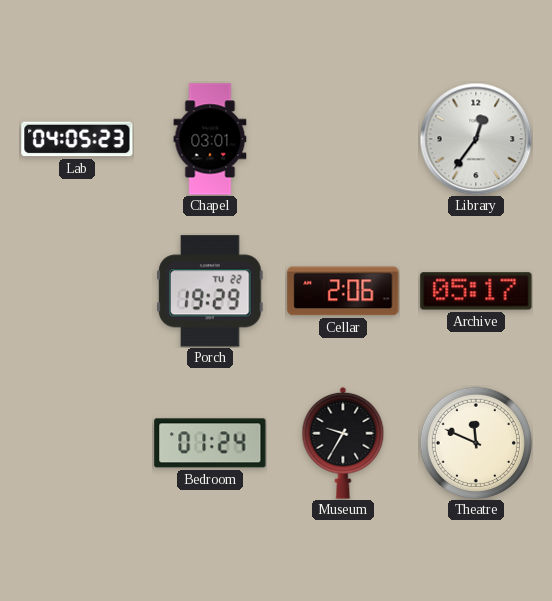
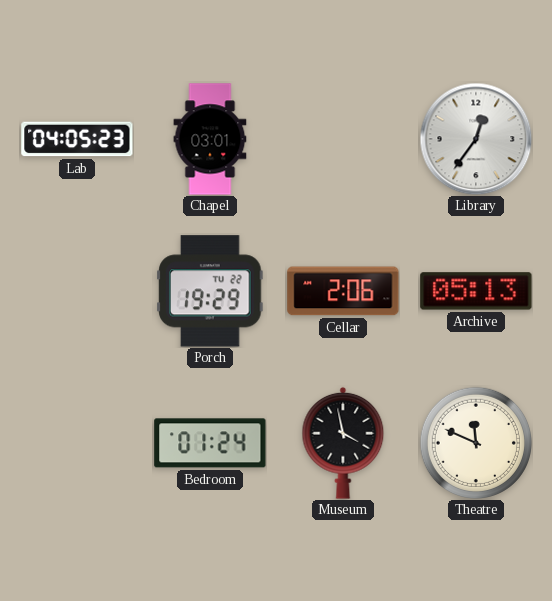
Archive: 05:17 -> 05:13 (476, 291)
Museum: 9:35 -> 3:58 (343, 443)
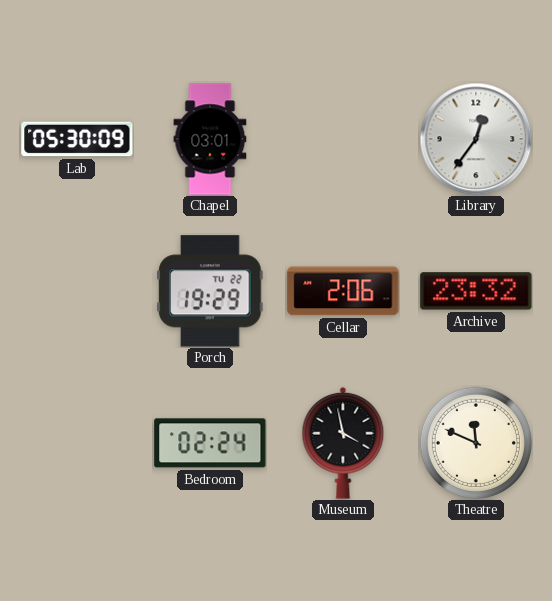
Lab: 04:05 -> 05:30 (77, 139)
Archive: 05:13 -> 23:32 (476, 291)
Bedroom: 01:24 -> 02:24 (210, 443)
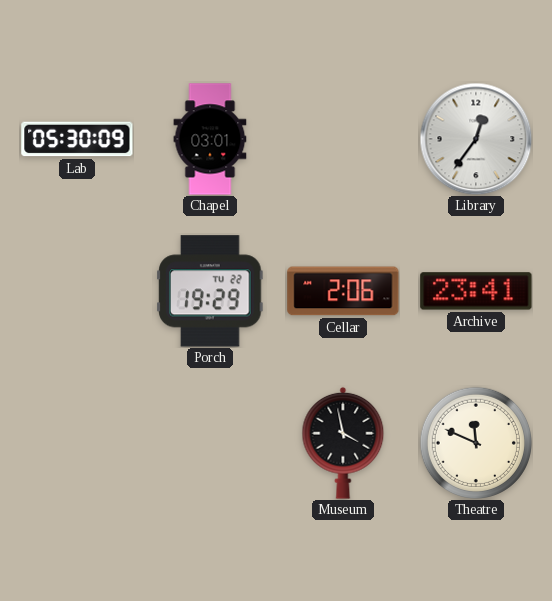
Archive: 23:32 -> 23:41 (476, 291)
Bedroom: 02:24 -> none (210, 443)
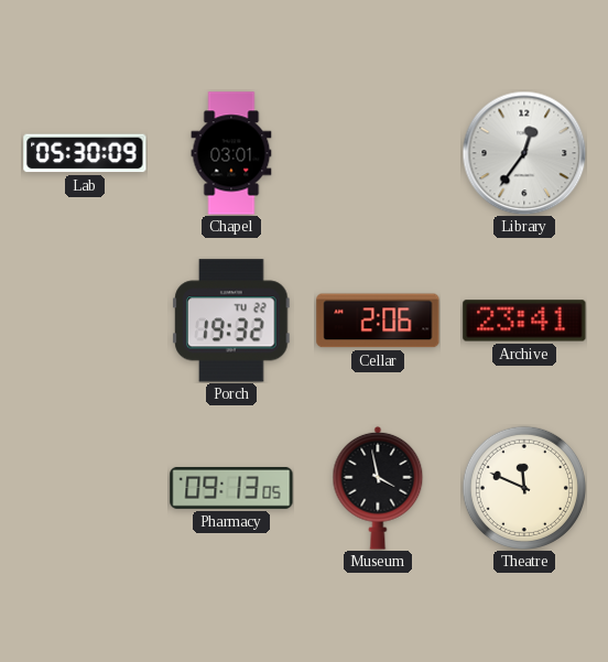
Porch: 19:29 -> 19:32 (231, 321)
Pharmacy: none -> 09:13 (231, 488)
